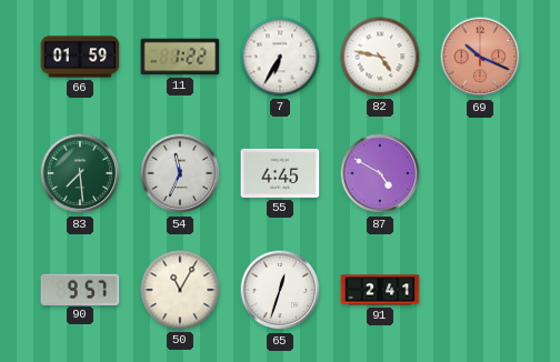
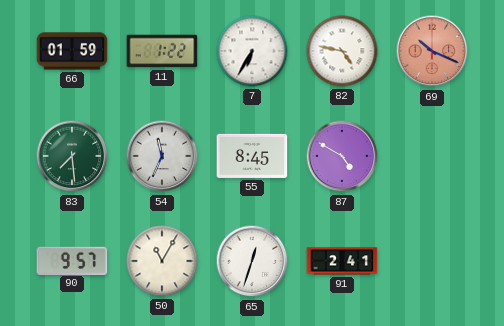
55: 4:45 -> 8:45 (252, 156)
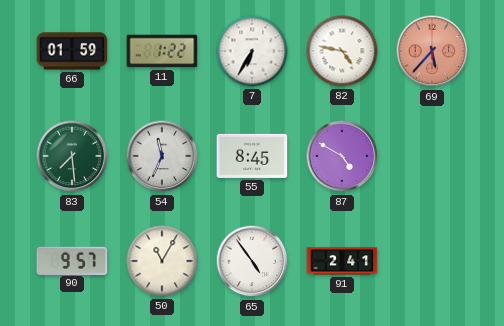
69: 10:19 -> 5:37 (432, 51)
65: 12:33 -> 4:54 (252, 261)
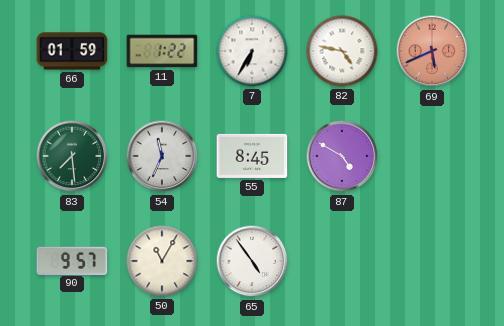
69: 5:37 -> 5:41 (432, 51)
91: 2:41 -> none (342, 261)
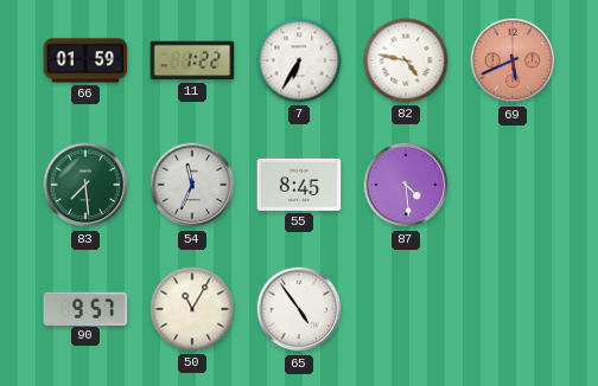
87: 4:50 -> 4:29 (406, 185)
